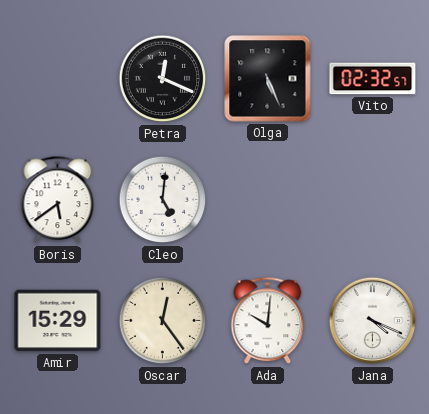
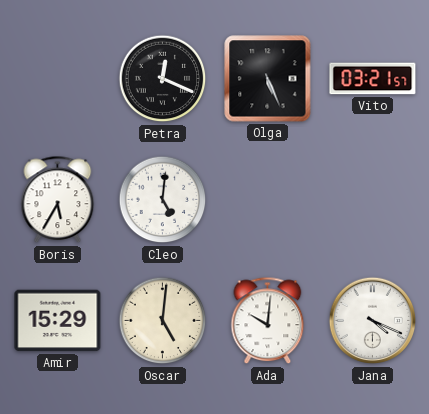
Vito: 02:32 -> 03:21 (373, 79)
Boris: 5:39 -> 5:35 (58, 200)
Oscar: 12:24 -> 5:01 (163, 321)
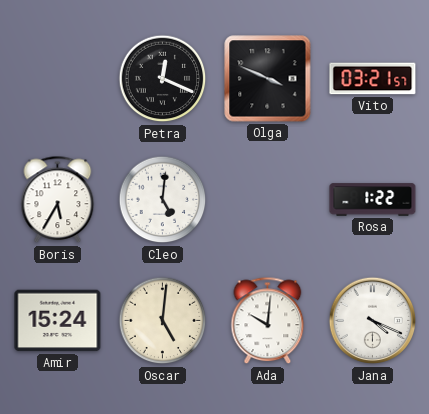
Olga: 5:26 -> 3:49 (268, 79)
Rosa: none -> 1:22 (373, 200)
Amir: 15:29 -> 15:24 (58, 321)
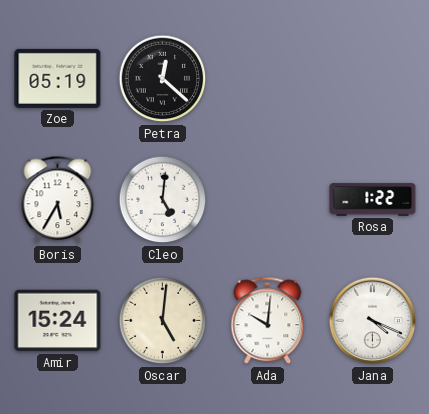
Zoe: none -> 05:19 (58, 78)
Petra: 12:19 -> 12:22 (163, 79)
Olga: 3:49 -> none (268, 79)
Vito: 03:21 -> none (373, 79)
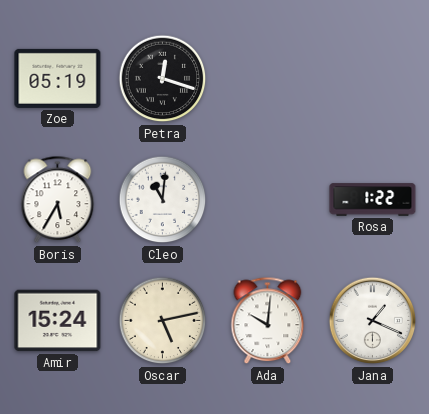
Petra: 12:22 -> 12:18 (163, 79)
Cleo: 5:01 -> 11:01 (163, 200)
Oscar: 5:01 -> 5:13 (163, 321)
Jana: 4:19 -> 1:19 (373, 321)
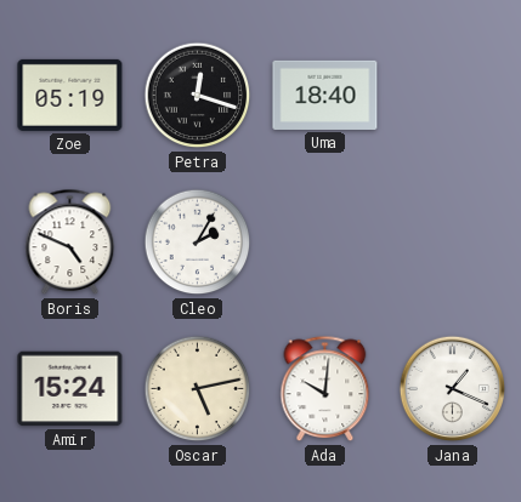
Uma: none -> 18:40 (325, 95)
Boris: 5:35 -> 4:49 (70, 243)
Cleo: 11:01 -> 2:05 (198, 243)
Rosa: 1:22 -> none (373, 200)
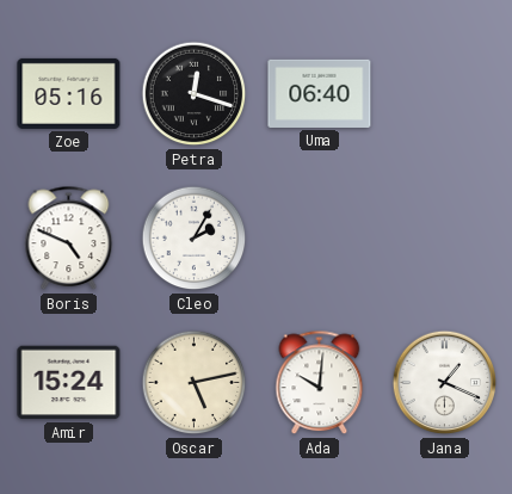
Zoe: 05:19 -> 05:16 (69, 93)
Uma: 18:40 -> 06:40 (320, 93)
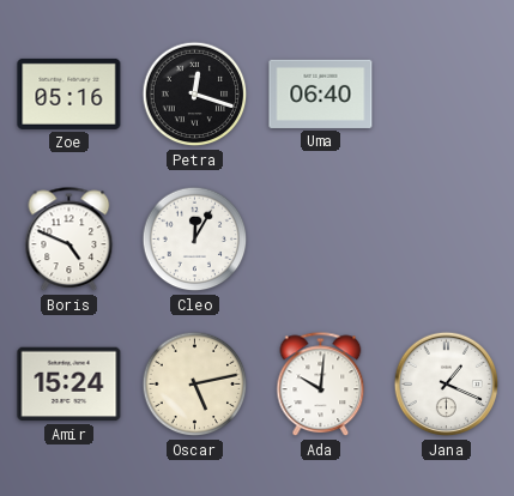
Cleo: 2:05 -> 12:05 (195, 240)
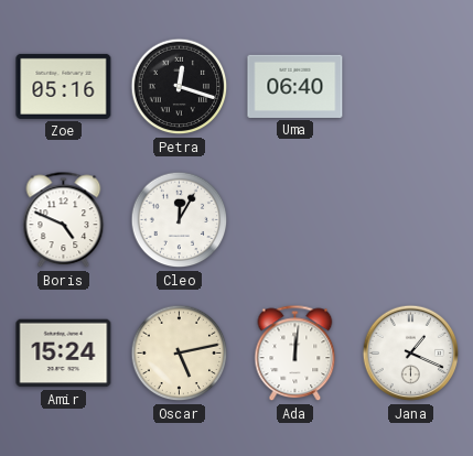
Ada: 10:01 -> 12:01 (295, 354)
